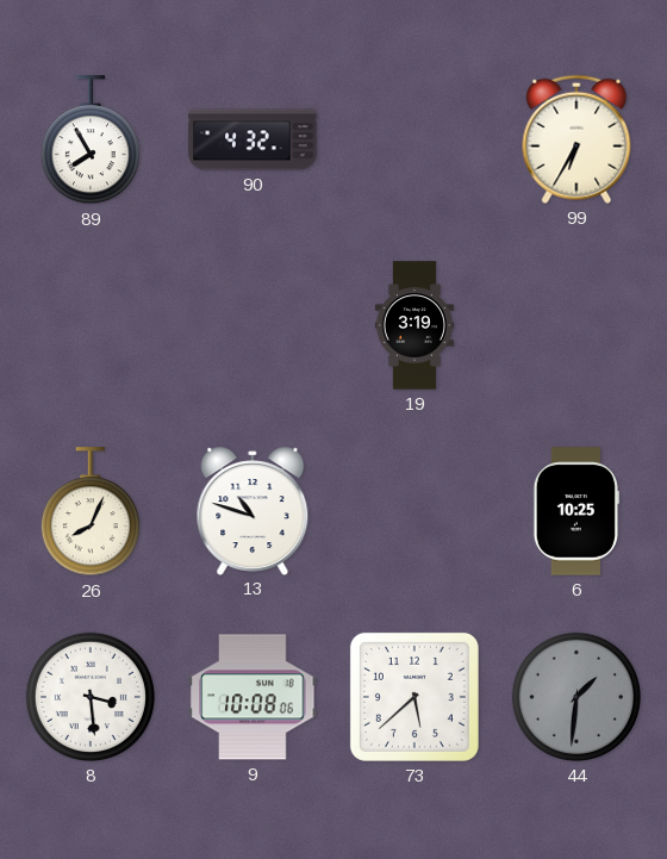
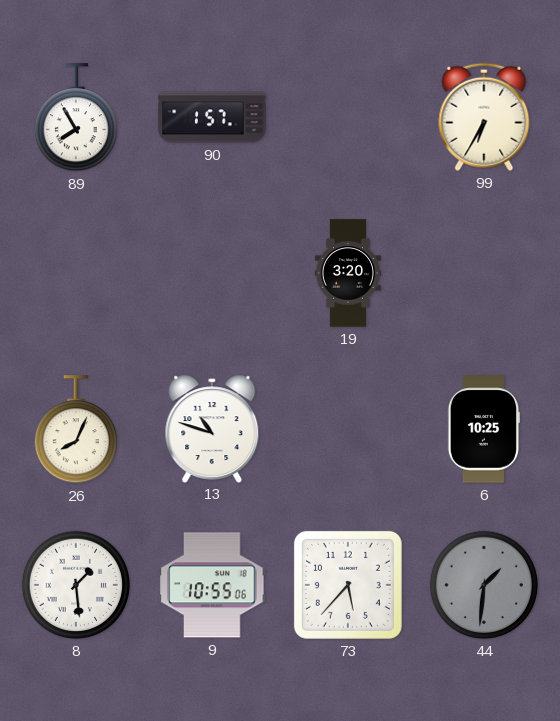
90: 4:32 -> 1:57 (212, 117)
19: 3:19 -> 3:20 (347, 273)
8: 3:29 -> 1:29 (76, 585)
9: 10:08 -> 10:55 (212, 585)
73: 5:38 -> 5:37 (348, 585)
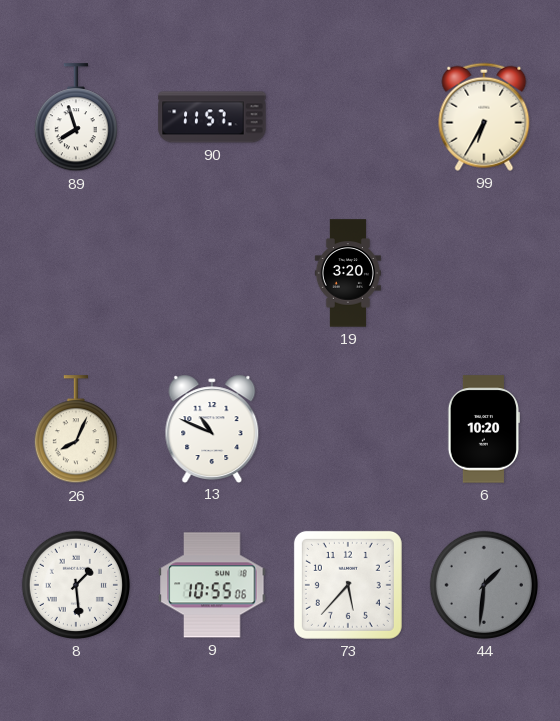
89: 7:55 -> 7:57 (76, 118)
90: 1:57 -> 11:57 (212, 117)
13: 10:48 -> 10:49 (212, 428)
6: 10:25 -> 10:20 (484, 429)
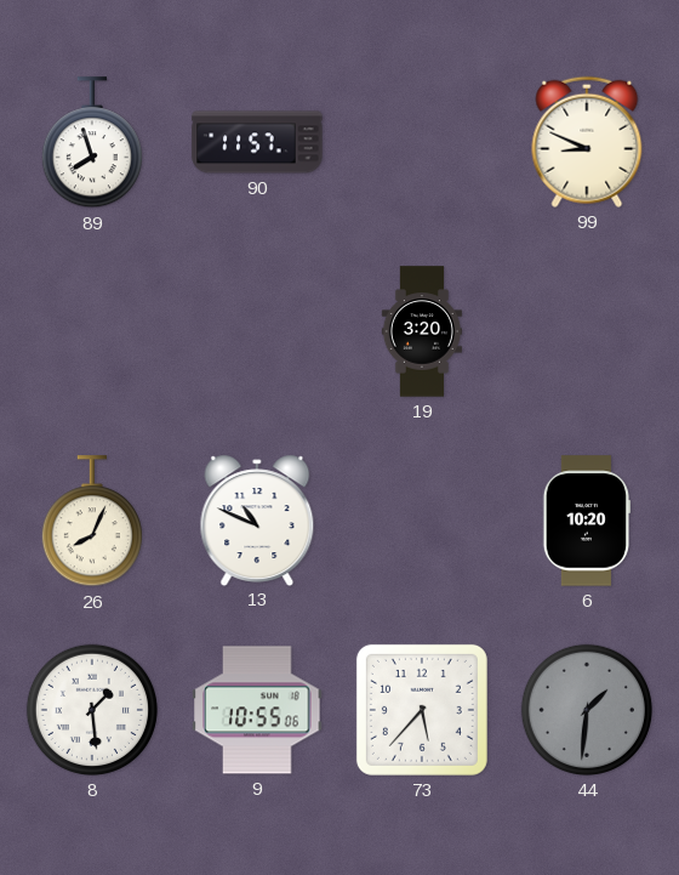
99: 6:35 -> 8:49 (587, 142)
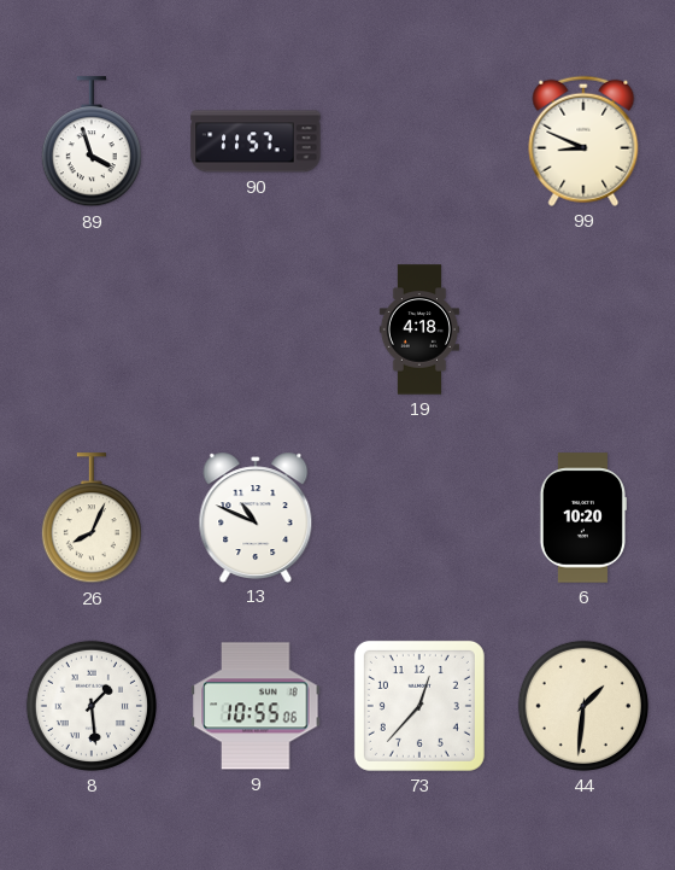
89: 7:57 -> 3:57 (92, 142)
19: 3:20 -> 4:18 (418, 329)
73: 5:37 -> 12:37 (419, 706)
44 dial: grey -> cream (583, 706)
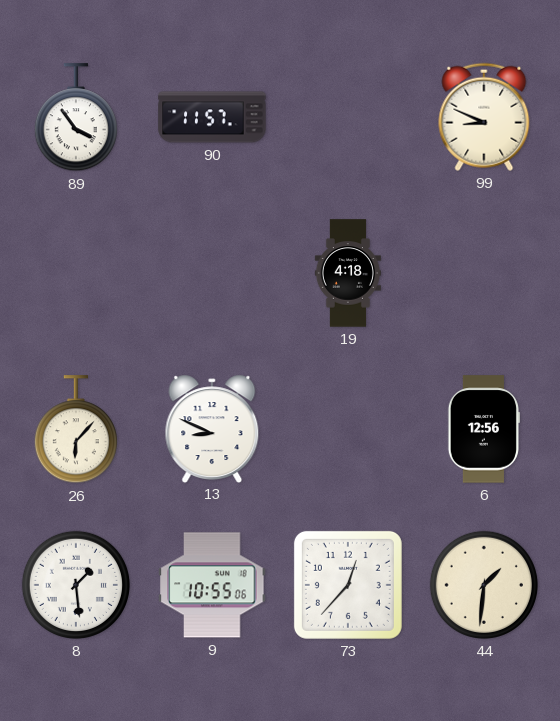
89: 3:57 -> 3:54 (76, 118)
26: 8:04 -> 6:07 (76, 430)
13: 10:49 -> 8:49 (212, 428)
6: 10:20 -> 12:56 (484, 429)
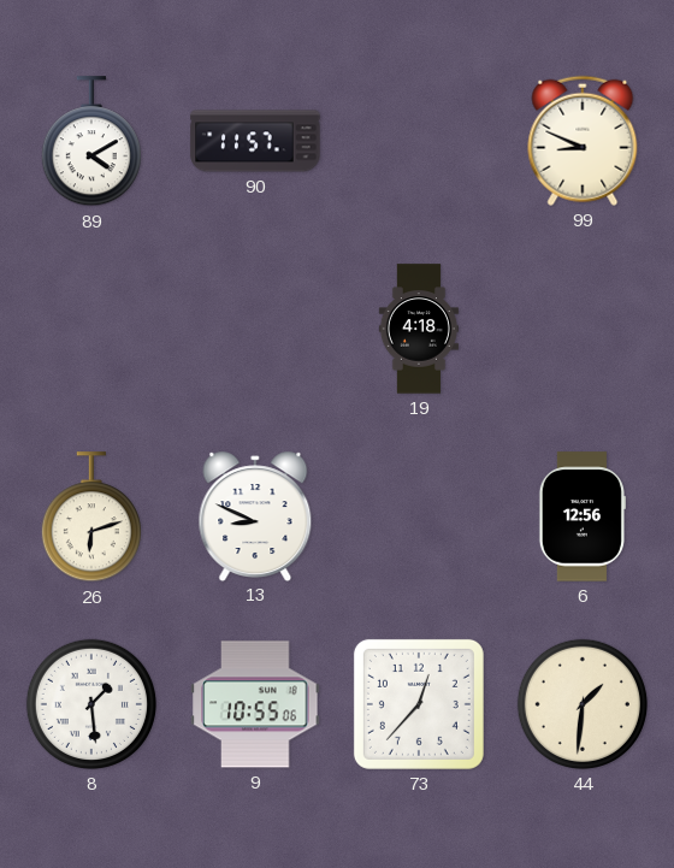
89: 3:54 -> 4:10 (91, 142)
26: 6:07 -> 6:12 (91, 518)
